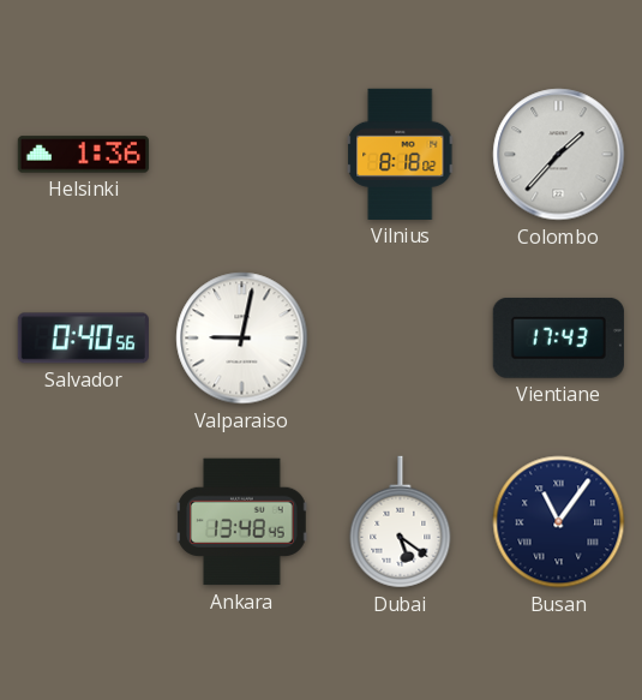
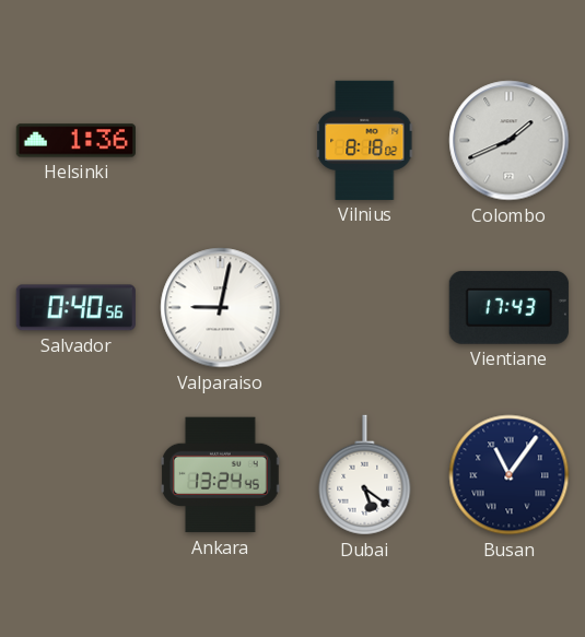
Colombo: 1:37 -> 1:41 (510, 141)
Ankara: 13:48 -> 13:24 (221, 475)
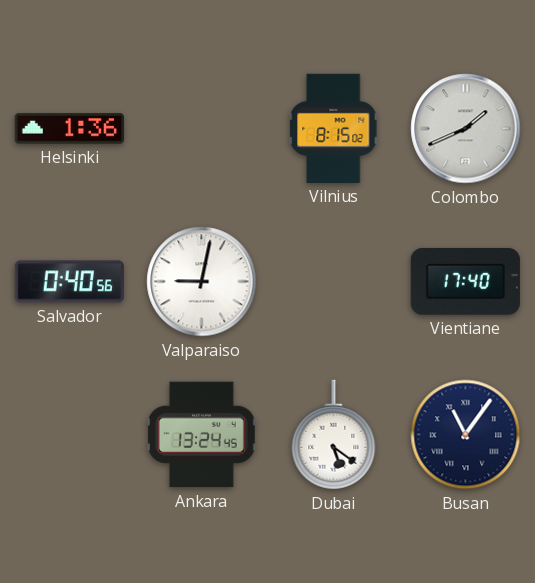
Vilnius: 8:18 -> 8:15 (334, 128)
Vientiane: 17:43 -> 17:40 (465, 282)
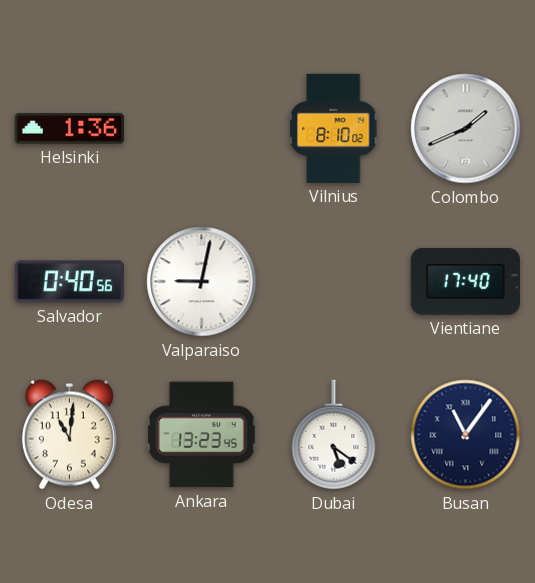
Vilnius: 8:15 -> 8:10 (334, 128)
Odesa: none -> 11:01 (69, 435)
Ankara: 13:24 -> 13:23 (202, 435)
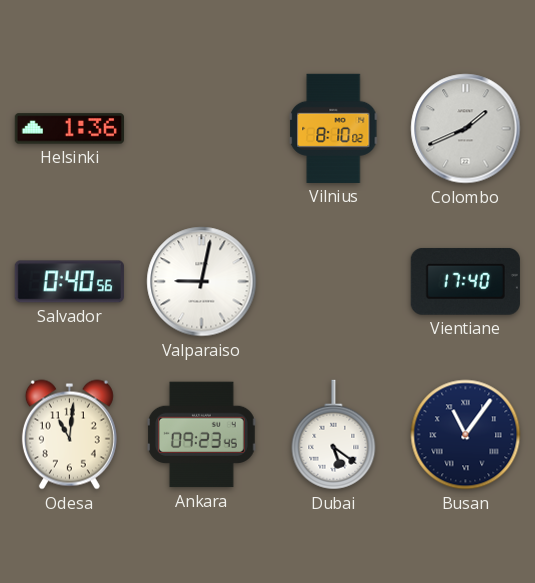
Ankara: 13:23 -> 09:23 (202, 435)
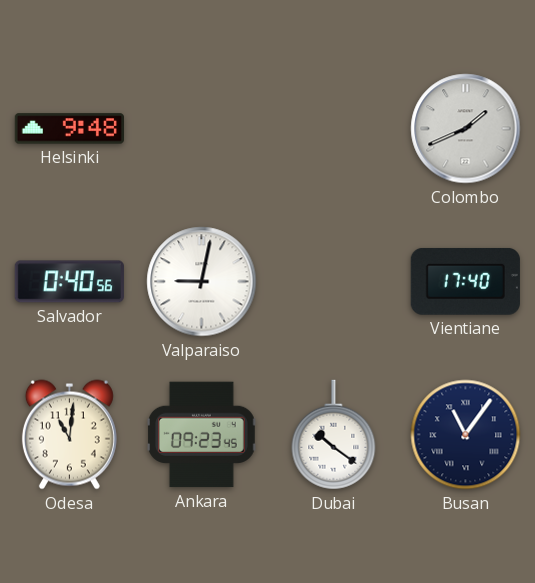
Helsinki: 1:36 -> 9:48 (69, 129)
Vilnius: 8:10 -> none (334, 128)
Dubai: 5:21 -> 10:21 (334, 435)
